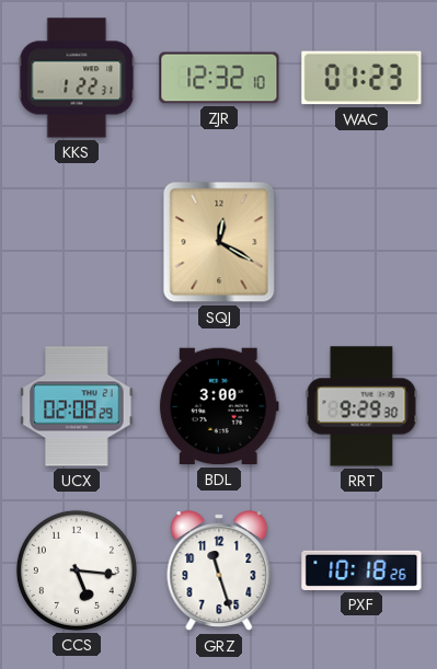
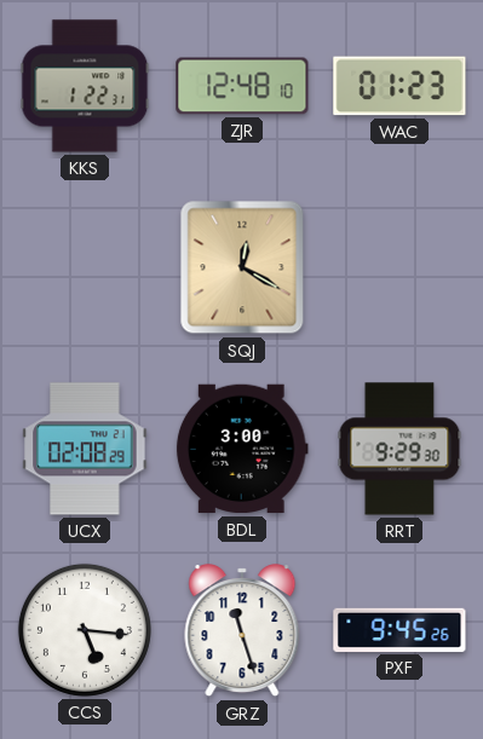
ZJR: 12:32 -> 12:48 (242, 86)
PXF: 10:18 -> 9:45 (399, 630)
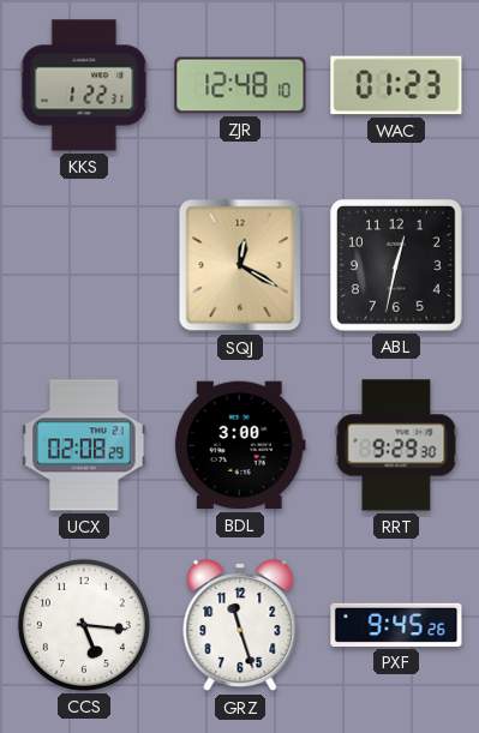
ABL: none -> 12:32 (397, 266)
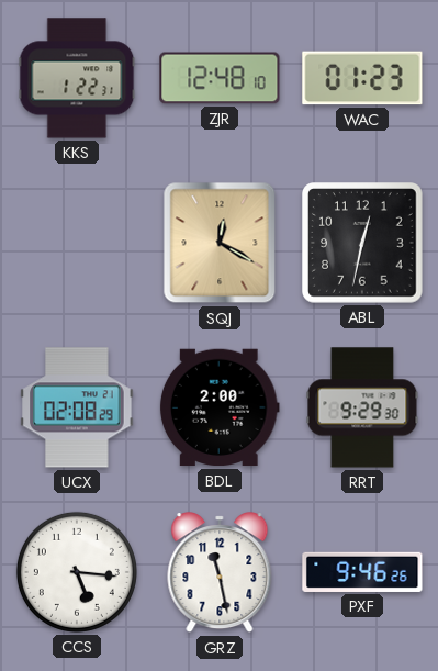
BDL: 3:00 -> 2:00 (220, 407)
GRZ: 11:27 -> 11:28 (220, 573)
PXF: 9:45 -> 9:46 (362, 572)
